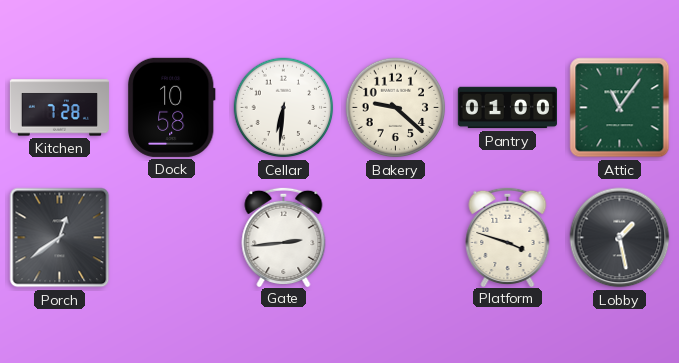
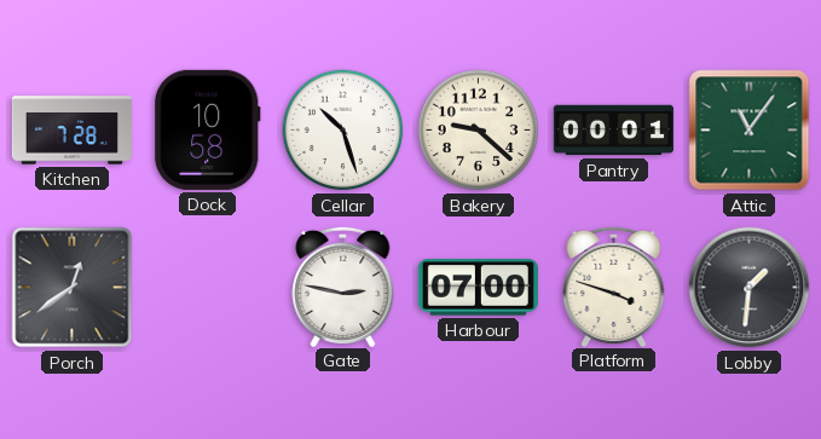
Cellar: 6:31 -> 10:27 (343, 131)
Pantry: 01:00 -> 00:01 (613, 131)
Gate: 2:44 -> 2:47 (343, 285)
Harbour: none -> 07:00 (478, 288)
Lobby: 1:28 -> 1:31 (750, 288)
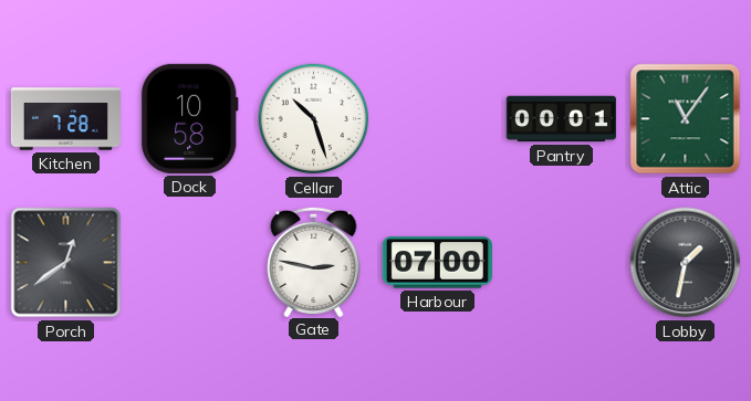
Bakery: 9:22 -> none (479, 131)
Platform: 3:48 -> none (614, 285)
Lobby: 1:31 -> 1:32 (686, 263)
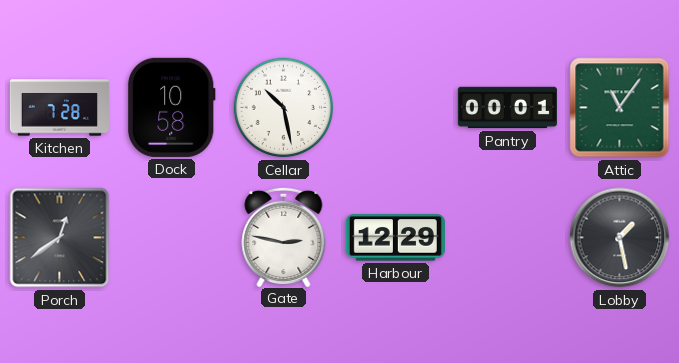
Cellar: 10:27 -> 10:28 (284, 108)
Harbour: 07:00 -> 12:29 (395, 238)
Lobby: 1:32 -> 1:28 (620, 238)
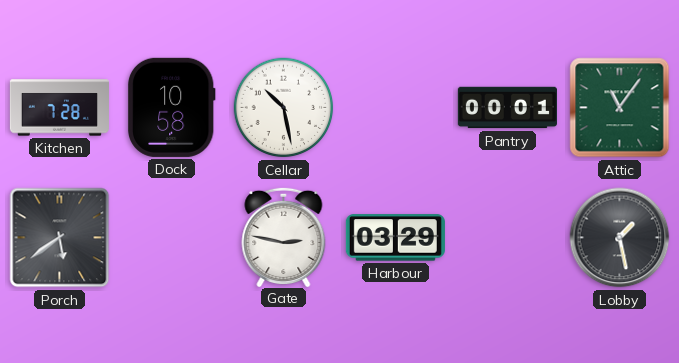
Porch: 12:39 -> 5:39 (60, 238)
Harbour: 12:29 -> 03:29 (395, 238)
